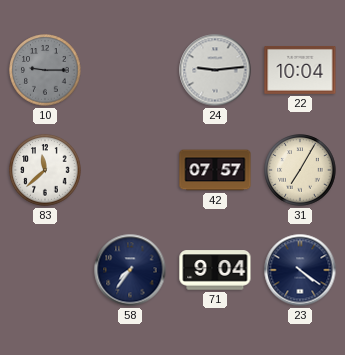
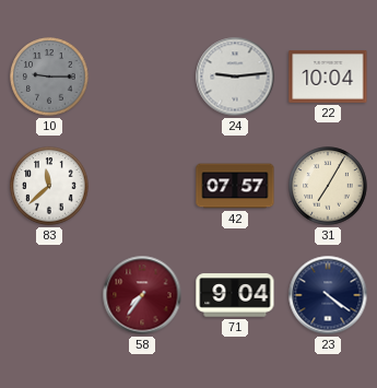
58 dial: navy -> burgundy (142, 295)
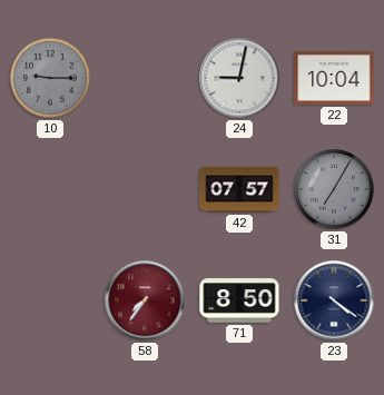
24: 9:14 -> 9:02 (239, 78)
83: 11:38 -> none (49, 186)
31 dial: cream -> grey (334, 189)
71: 9:04 -> 8:50 (239, 300)
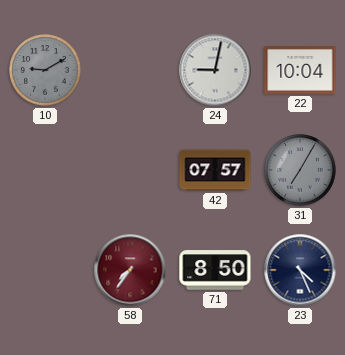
10: 9:15 -> 9:10 (45, 70)
23: 4:21 -> 4:26 (300, 270)
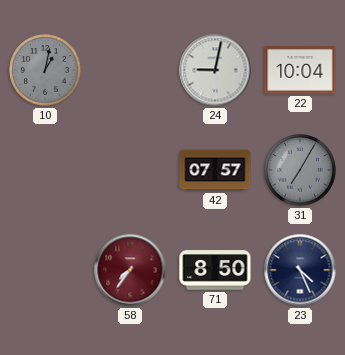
10: 9:10 -> 1:02 (45, 70)
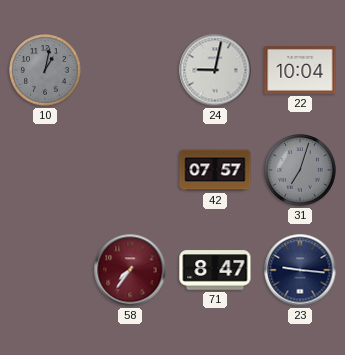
31: 7:05 -> 7:03 (300, 170)
71: 8:50 -> 8:47 (215, 270)
23: 4:26 -> 9:16 (300, 270)
